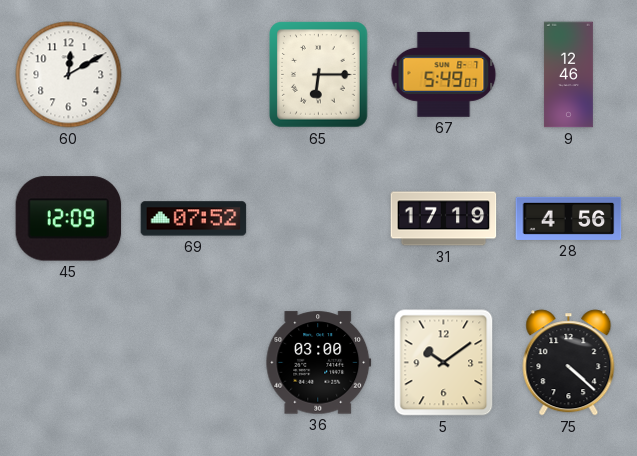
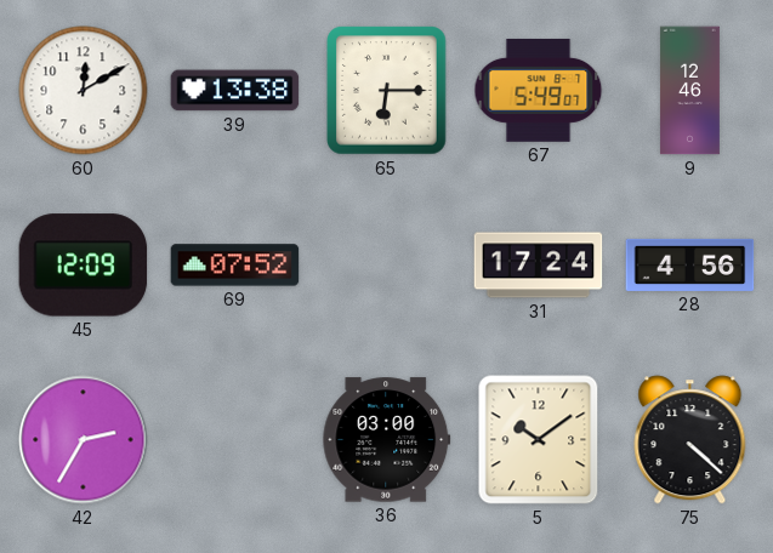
39: none -> 13:38 (235, 91)
31: 17:19 -> 17:24 (539, 266)
42: none -> 2:35 (84, 440)
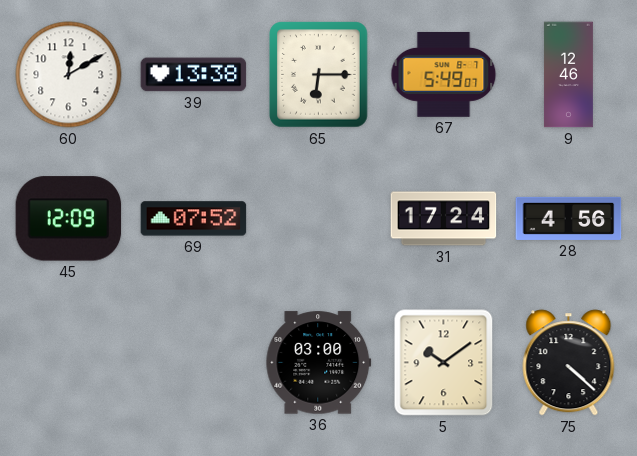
42: 2:35 -> none (84, 440)
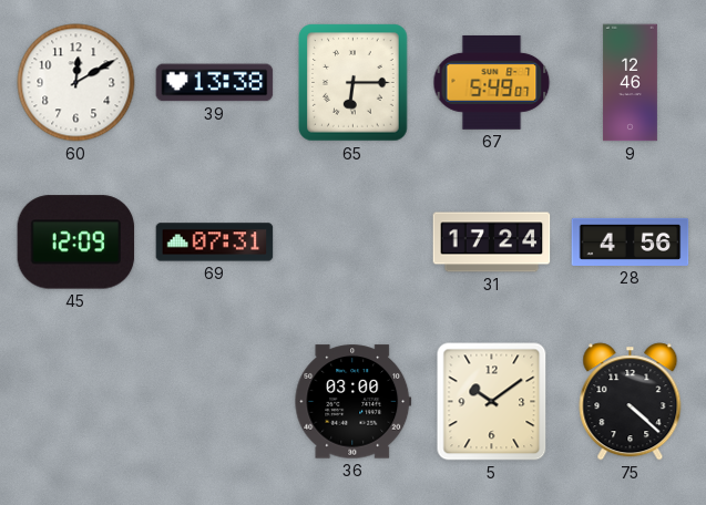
69: 07:52 -> 07:31 (215, 243)
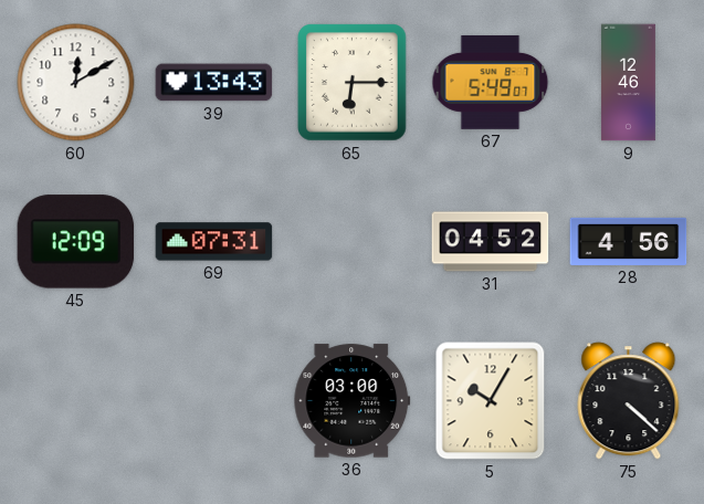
39: 13:38 -> 13:43 (214, 83)
31: 17:24 -> 04:52 (491, 242)
5: 10:09 -> 10:05 (491, 401)
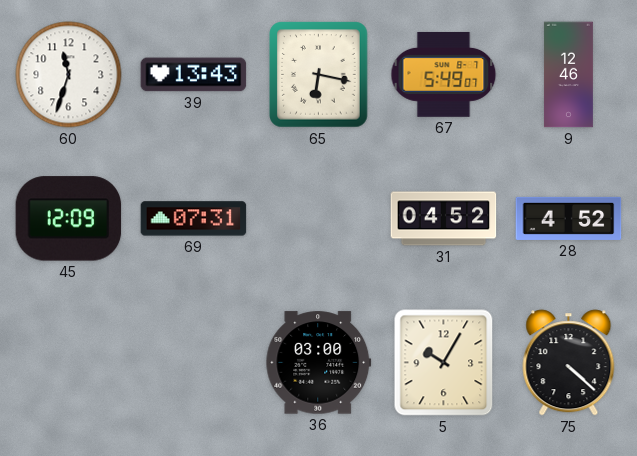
60: 12:10 -> 11:33 (69, 75)
65: 6:15 -> 6:17 (319, 75)
28: 4:56 -> 4:52 (569, 218)
